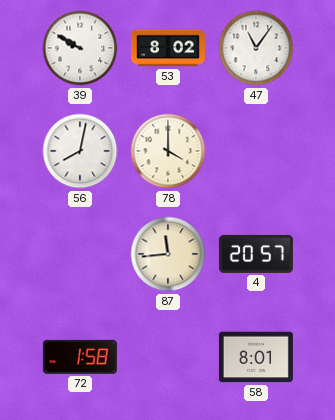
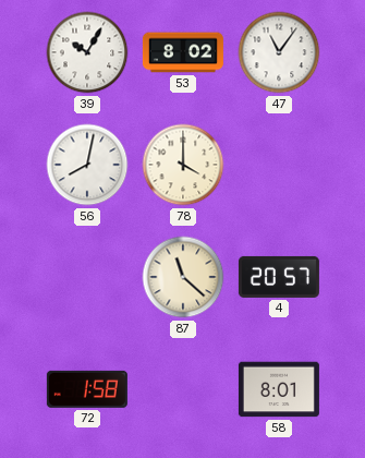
39: 9:50 -> 10:05 (87, 52)
87: 11:44 -> 11:22 (183, 277)
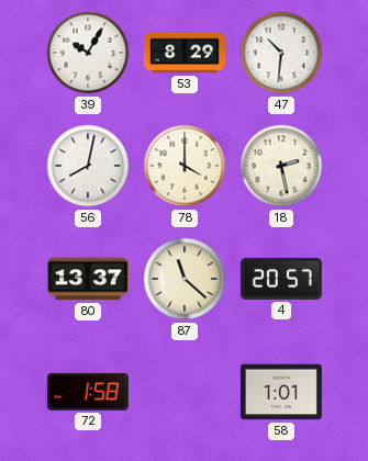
53: 8:02 -> 8:29 (185, 53)
47: 11:06 -> 10:31 (281, 53)
18: none -> 2:28 (281, 166)
80: none -> 13:37 (88, 279)
58: 8:01 -> 1:01 (281, 392)
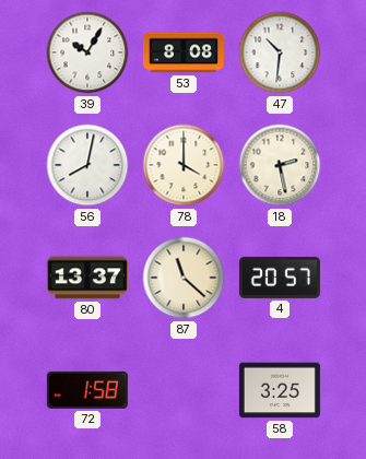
53: 8:29 -> 8:08 (184, 52)
58: 1:01 -> 3:25 (280, 390)
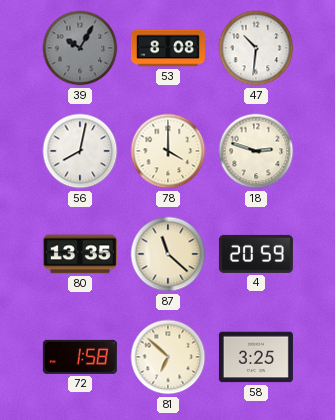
39 dial: white -> grey (80, 48)
18: 2:28 -> 2:48 (256, 151)
80: 13:37 -> 13:35 (80, 254)
4: 20:57 -> 20:59 (256, 254)
81: none -> 6:52 (168, 357)
